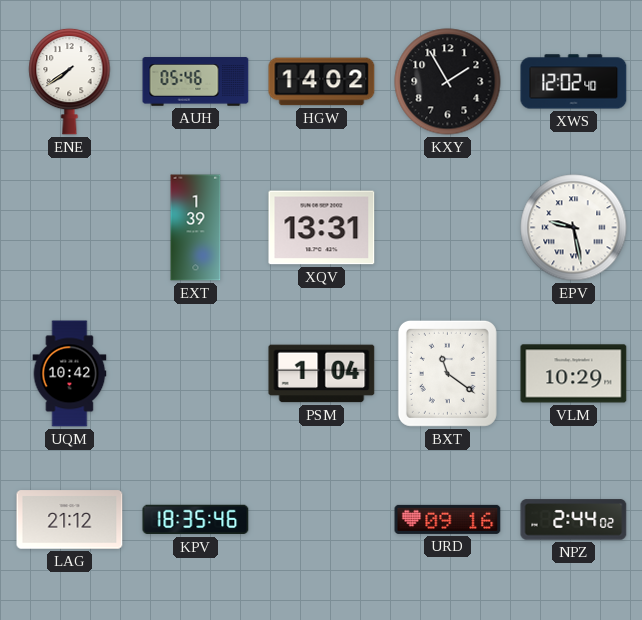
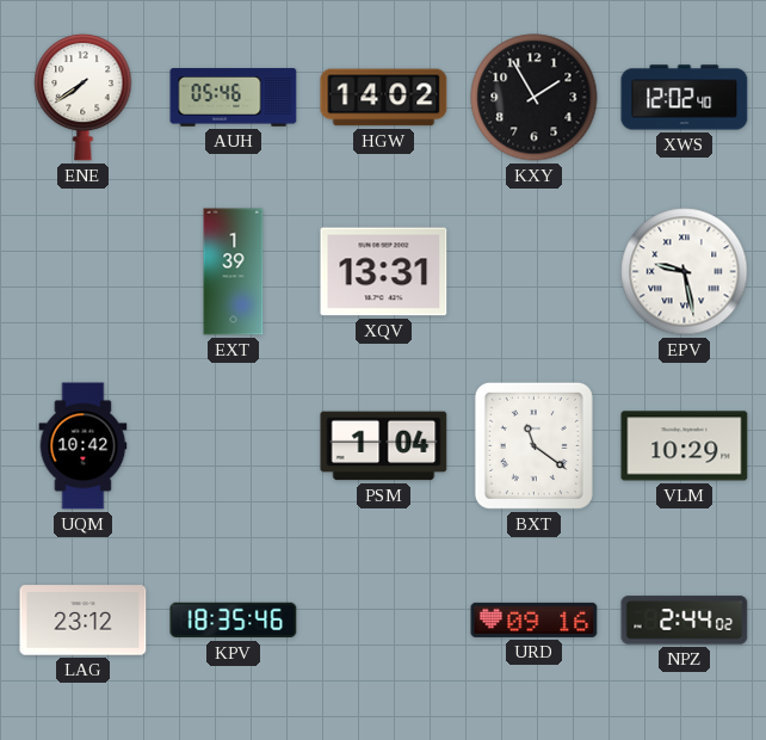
LAG: 21:12 -> 23:12 (84, 621)
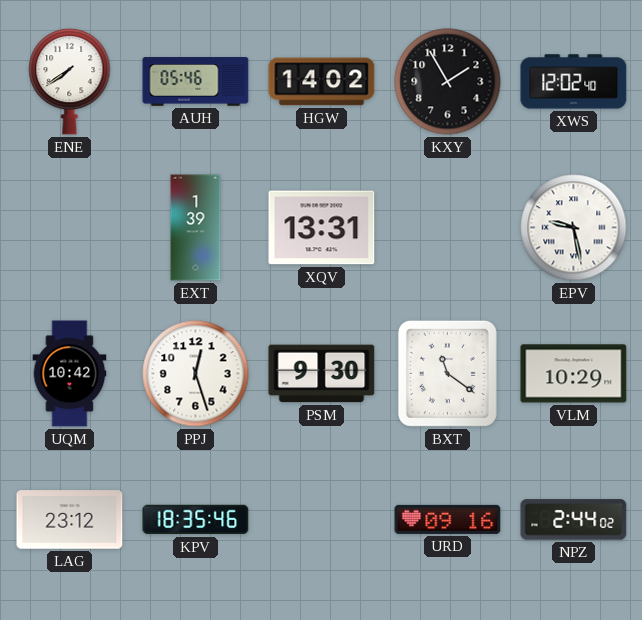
PPJ: none -> 12:27 (196, 374)
PSM: 1:04 -> 9:30 (322, 374)
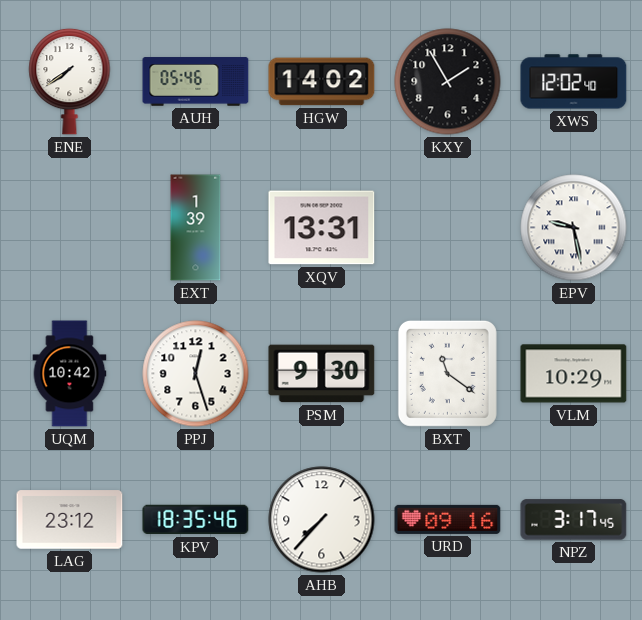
AHB: none -> 7:37 (322, 520)
NPZ: 2:44 -> 3:17 (574, 520)
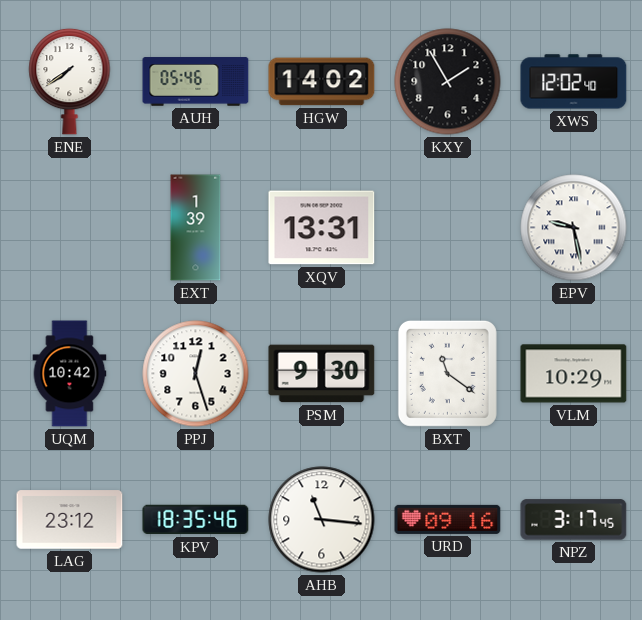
AHB: 7:37 -> 11:16 (322, 520)
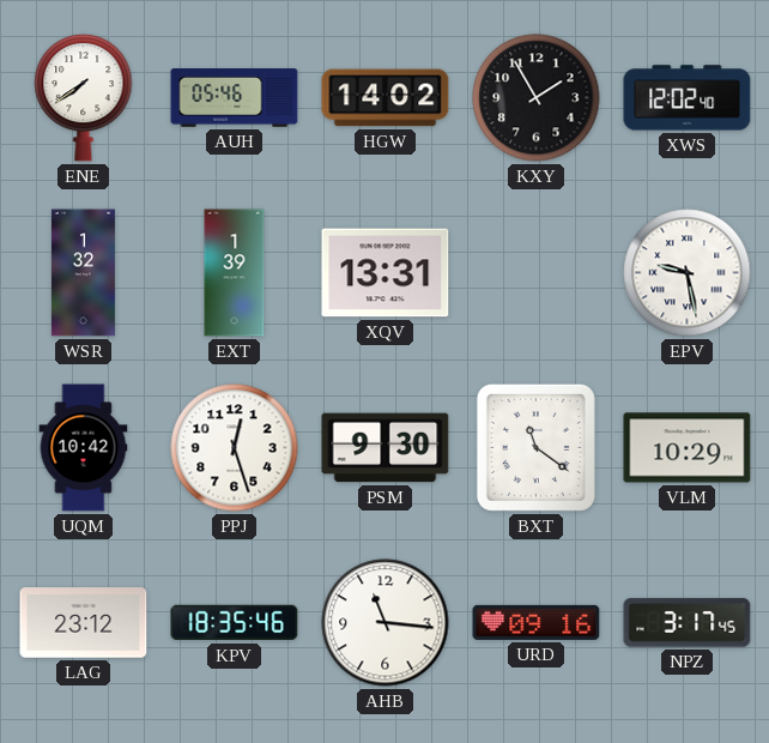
WSR: none -> 1:32 (83, 273)
